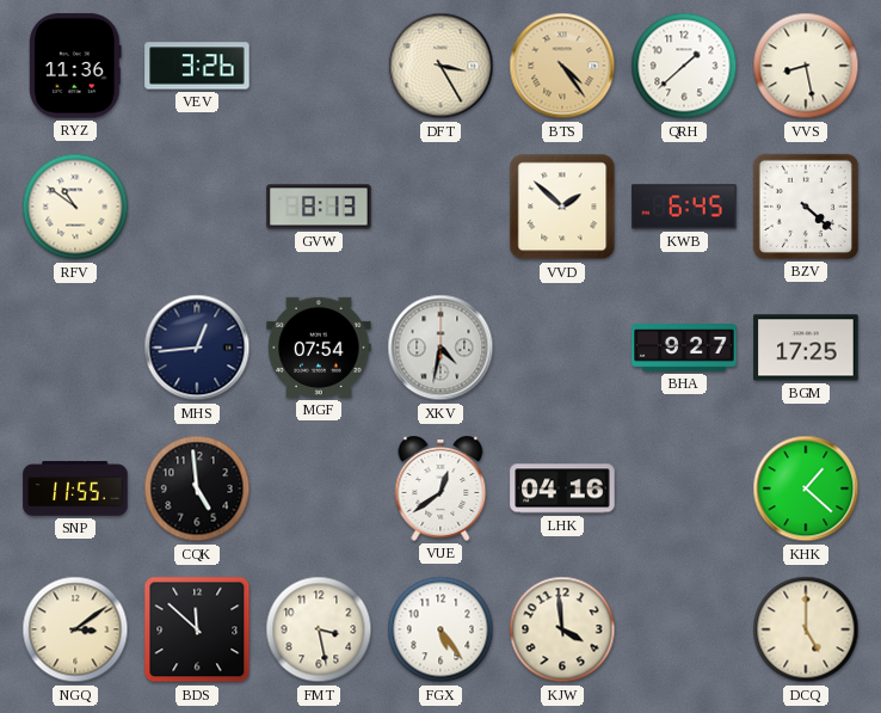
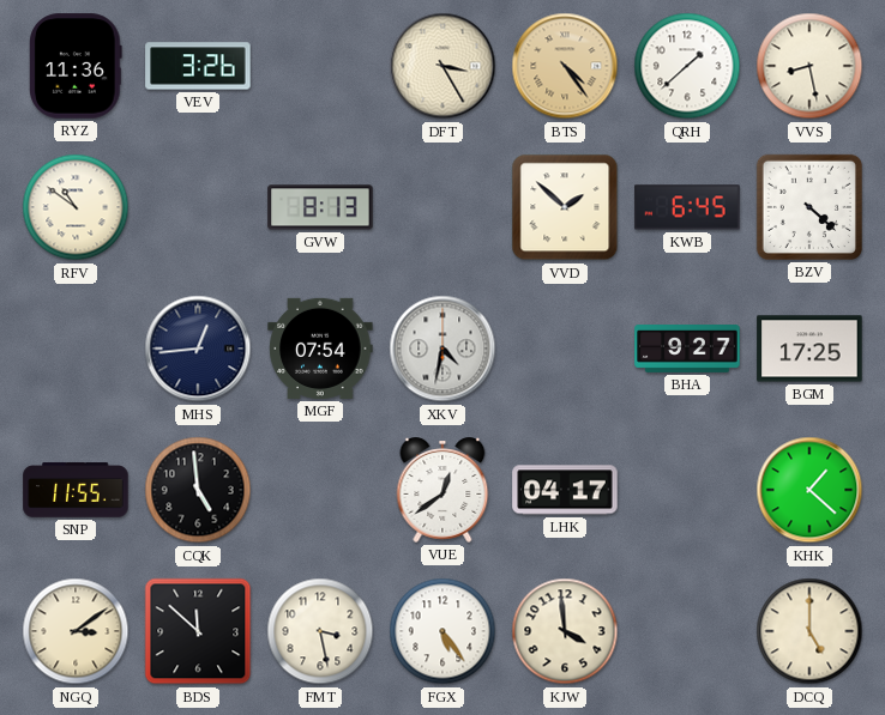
LHK: 04:16 -> 04:17 (565, 490)
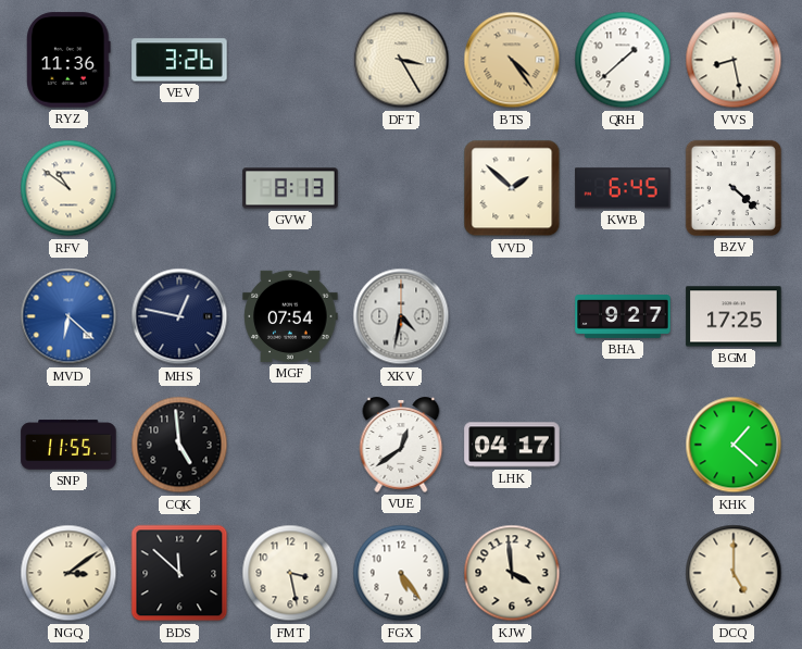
MVD: none -> 6:22 (68, 316)
MHS: 12:44 -> 12:47 (179, 316)
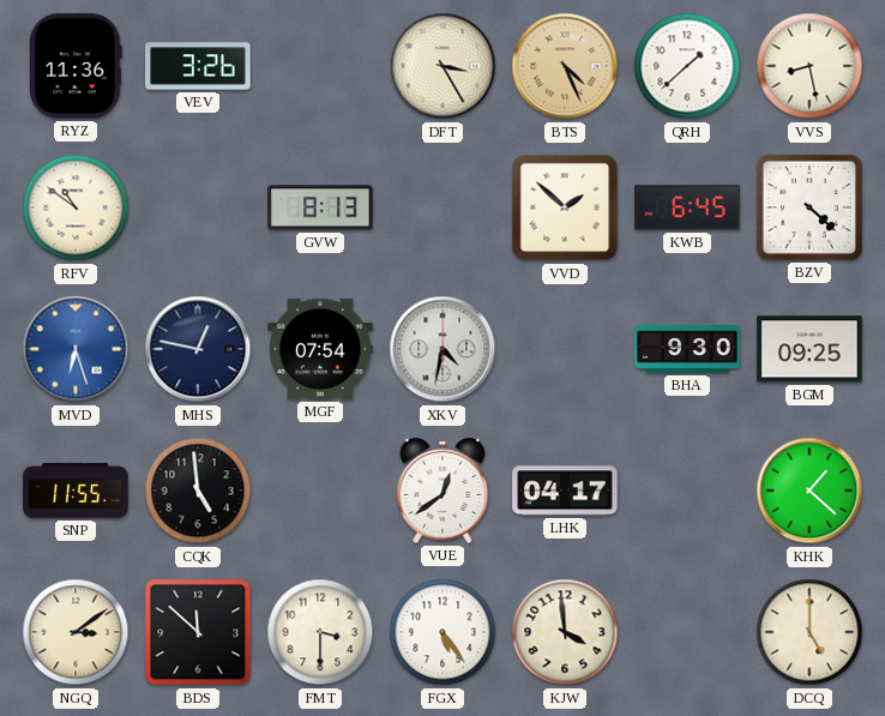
BTS: 4:24 -> 4:26 (565, 66)
MVD: 6:22 -> 6:27 (76, 349)
BHA: 9:27 -> 9:30 (687, 350)
BGM: 17:25 -> 09:25 (809, 349)
FMT: 3:28 -> 3:30 (320, 632)
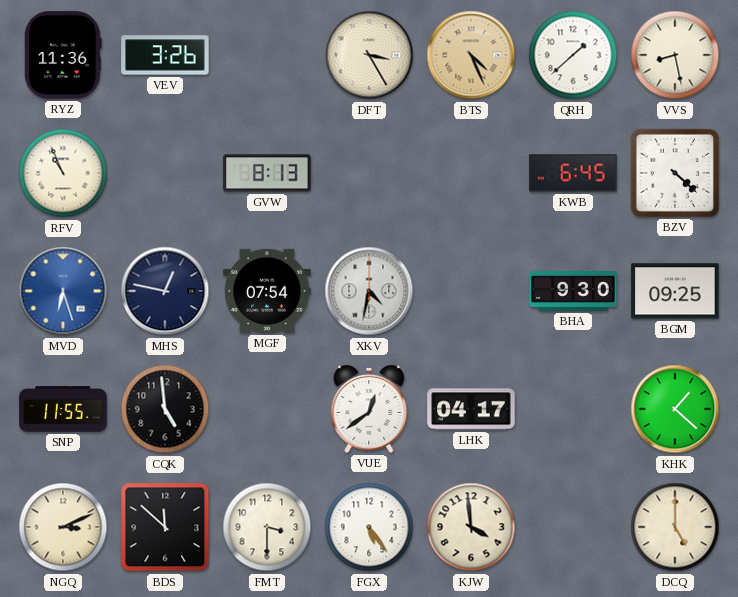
RFV: 10:51 -> 10:56 (63, 173)
VVD: 1:52 -> none (565, 207)
NGQ: 3:09 -> 3:11 (63, 527)
